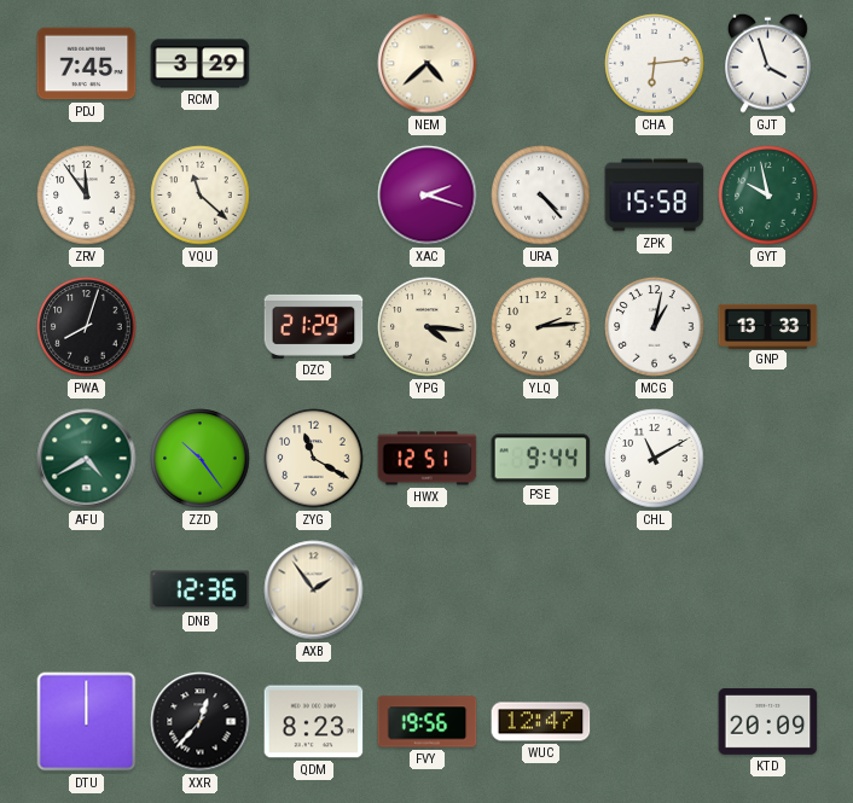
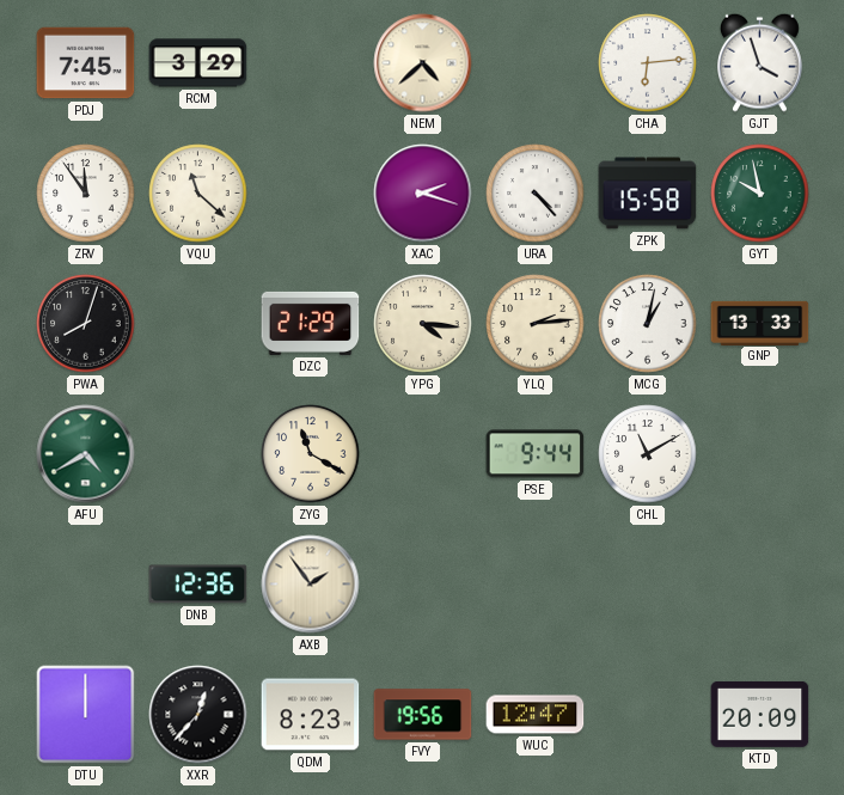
ZZD: 10:24 -> none (201, 459)
HWX: 12:51 -> none (428, 459)
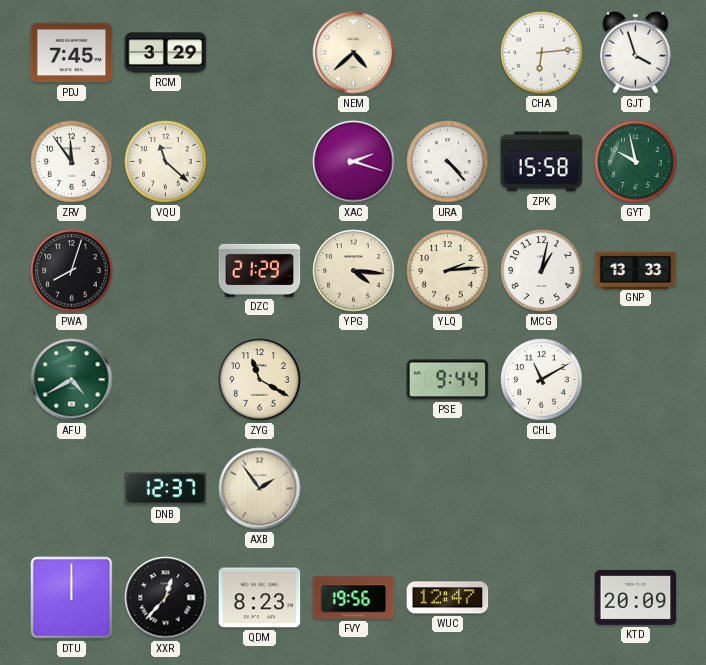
DNB: 12:36 -> 12:37 (166, 489)
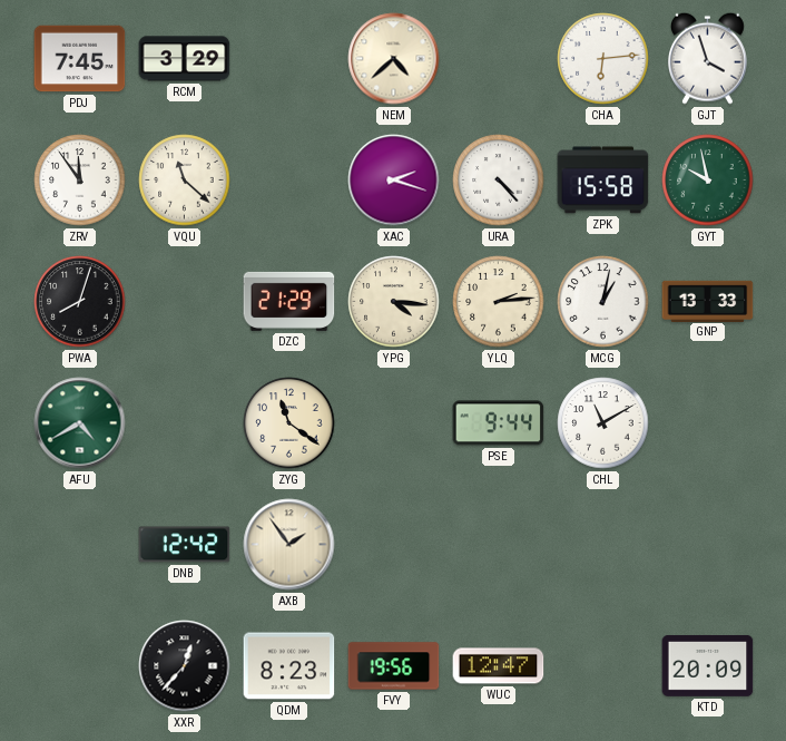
ZYG: 11:20 -> 11:21 (289, 423)
DNB: 12:37 -> 12:42 (185, 545)
DTU: 12:00 -> none (72, 598)
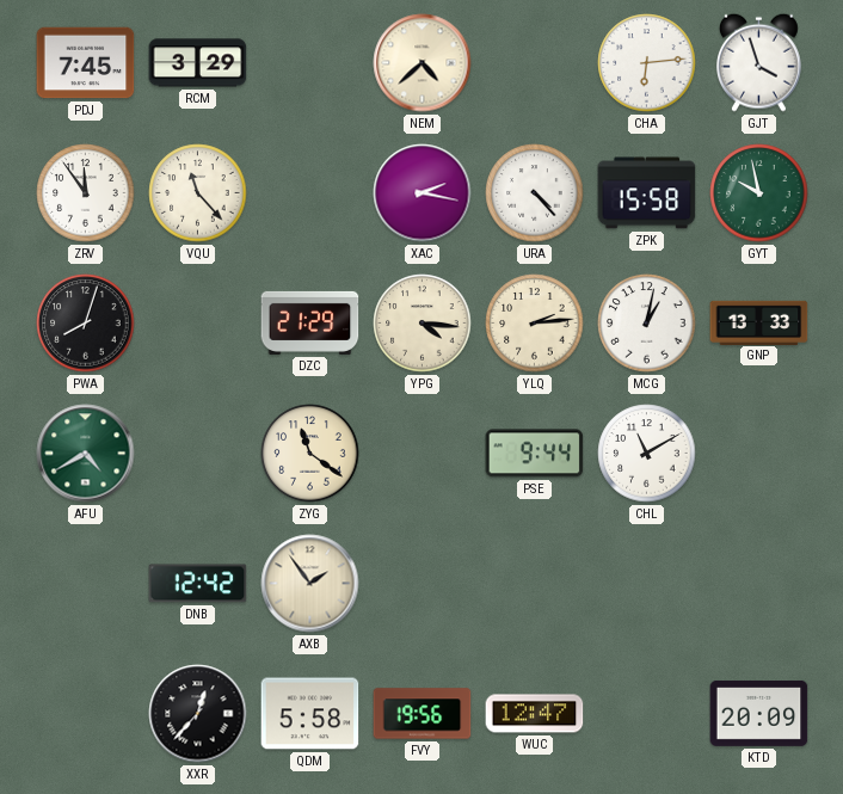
VQU: 11:22 -> 11:23 (198, 193)
XAC: 2:18 -> 2:17 (423, 193)
QDM: 8:23 -> 5:58 (310, 714)
